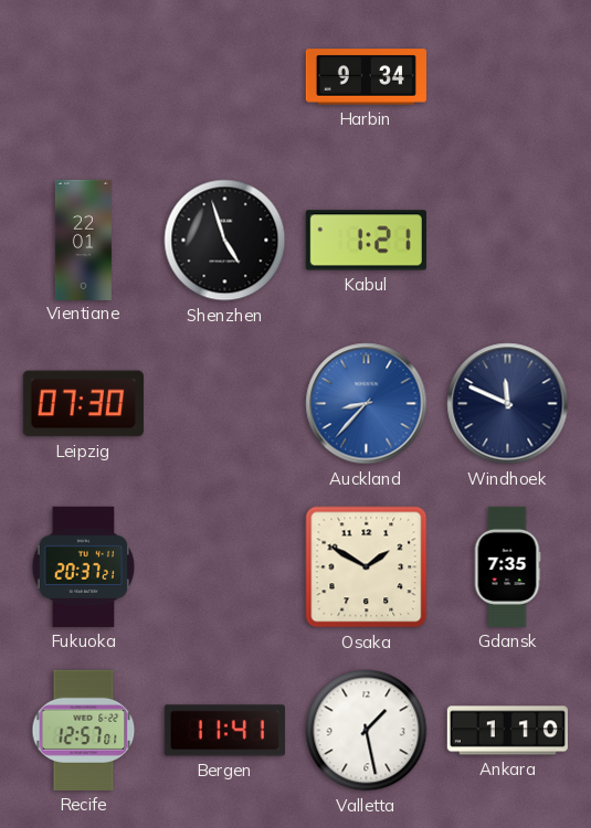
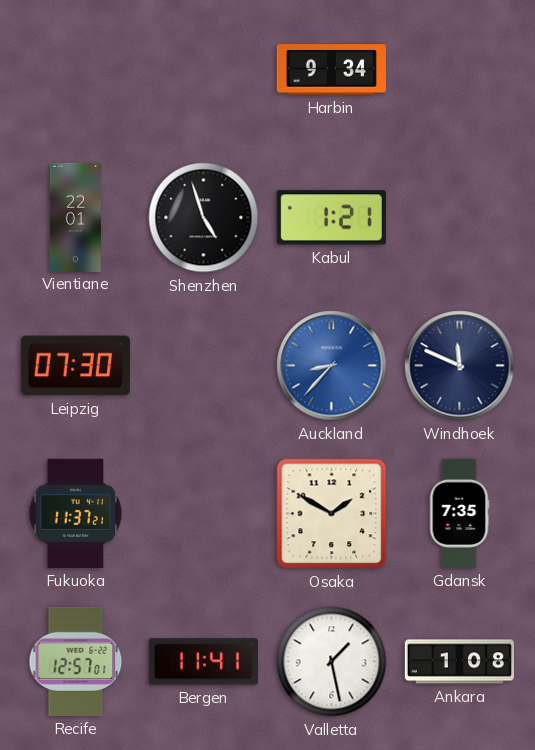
Fukuoka: 20:37 -> 11:37 (76, 513)
Ankara: 1:10 -> 1:08 (459, 662)
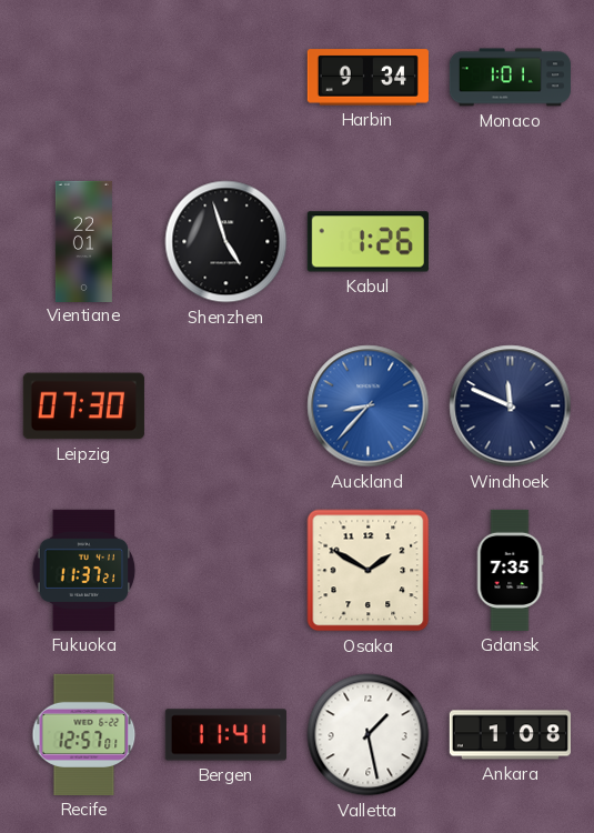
Monaco: none -> 1:01 (510, 78)
Kabul: 1:21 -> 1:26 (368, 242)
